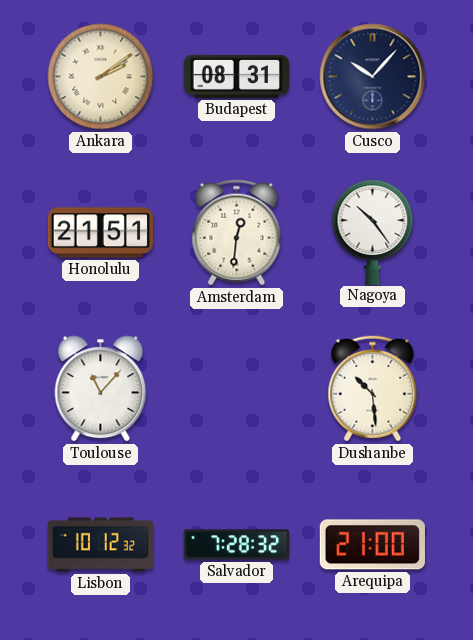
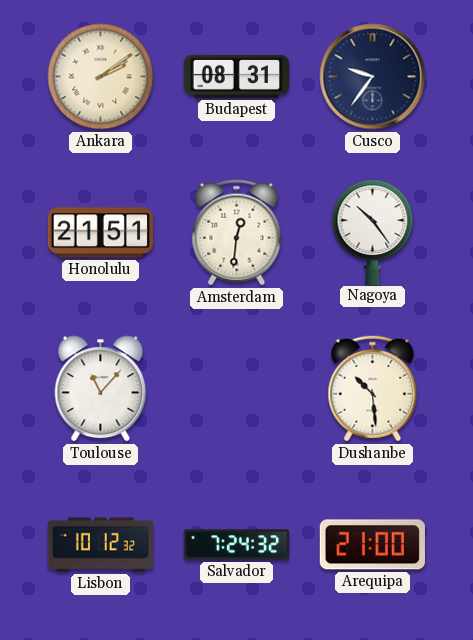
Cusco: 10:07 -> 9:36 (373, 77)
Salvador: 7:28 -> 7:24 (236, 545)
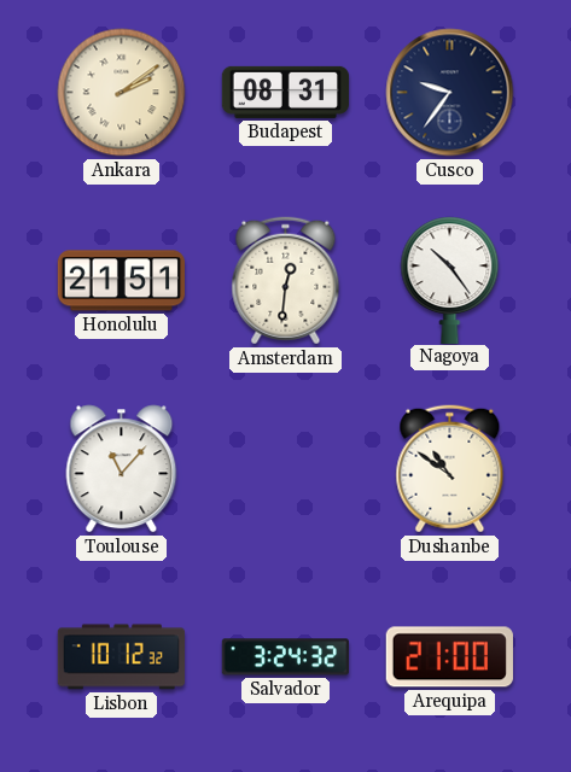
Dushanbe: 10:29 -> 10:51 (450, 469)
Salvador: 7:24 -> 3:24 (285, 657)
